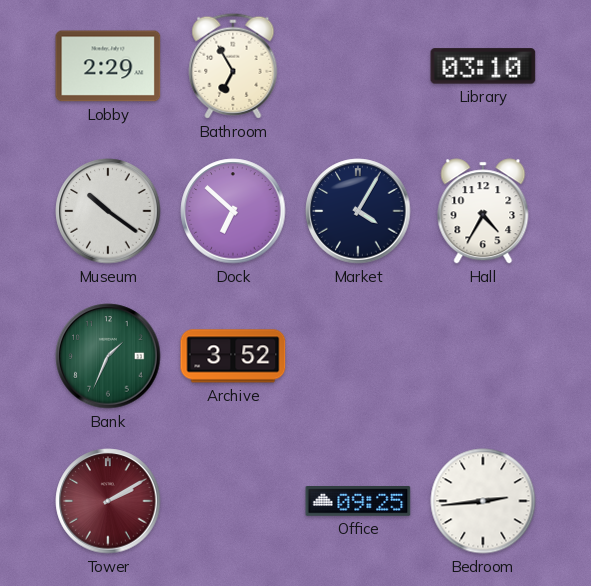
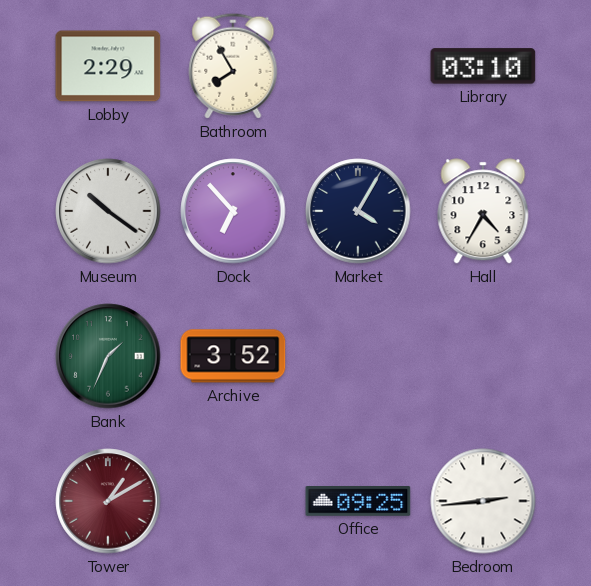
Bathroom: 6:55 -> 7:55 (233, 66)
Dock: 6:52 -> 6:53 (233, 211)
Tower: 2:10 -> 1:10 (108, 501)
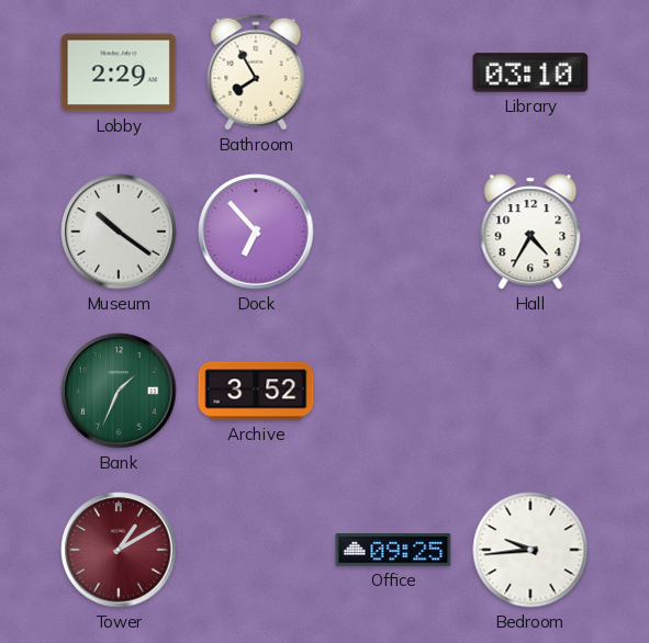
Market: 4:05 -> none (358, 211)
Bedroom: 2:44 -> 9:44 (530, 550)
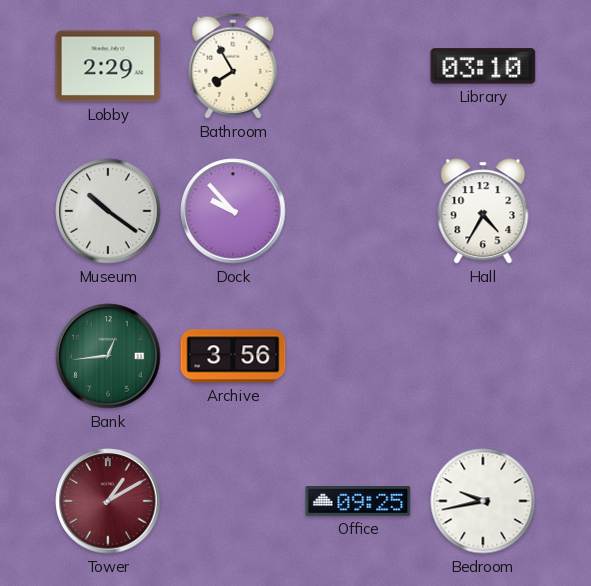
Dock: 6:53 -> 9:53 (233, 211)
Bank: 1:34 -> 12:44 (108, 356)
Archive: 3:52 -> 3:56 (233, 356)
Bedroom: 9:44 -> 9:43 (483, 501)
